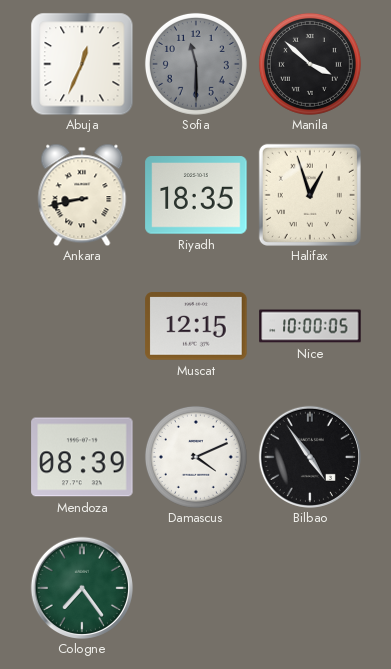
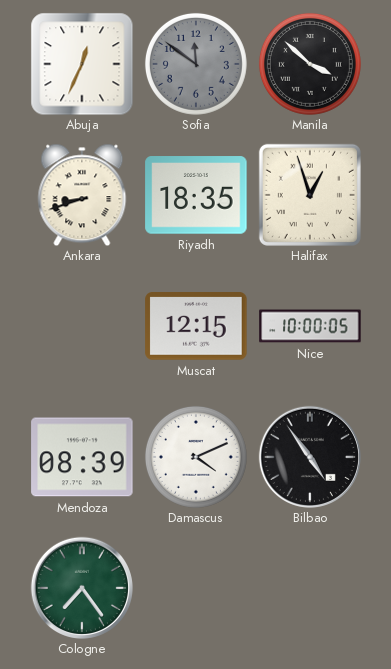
Sofia: 11:30 -> 11:51 (196, 64)
Ankara: 8:43 -> 8:42 (82, 195)
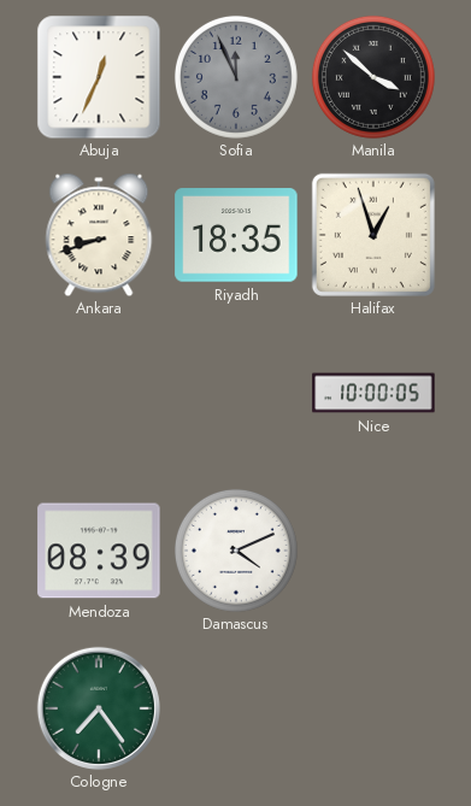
Sofia: 11:51 -> 11:56 (236, 77)
Muscat: 12:15 -> none (196, 326)
Bilbao: 4:54 -> none (310, 457)
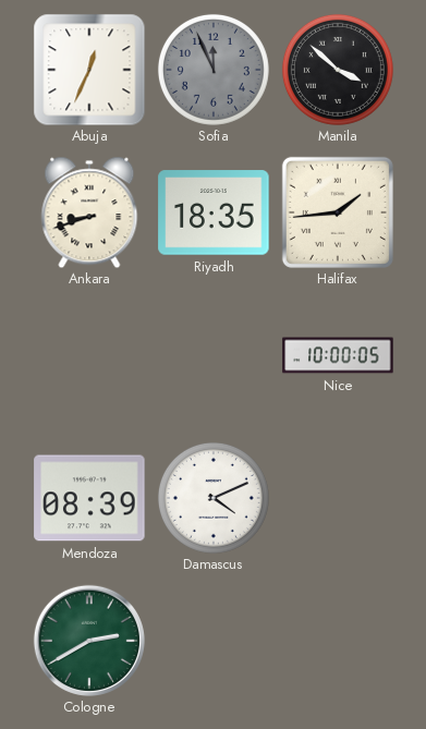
Halifax: 12:57 -> 1:44 (338, 212)
Cologne: 7:24 -> 2:40 (89, 641)
